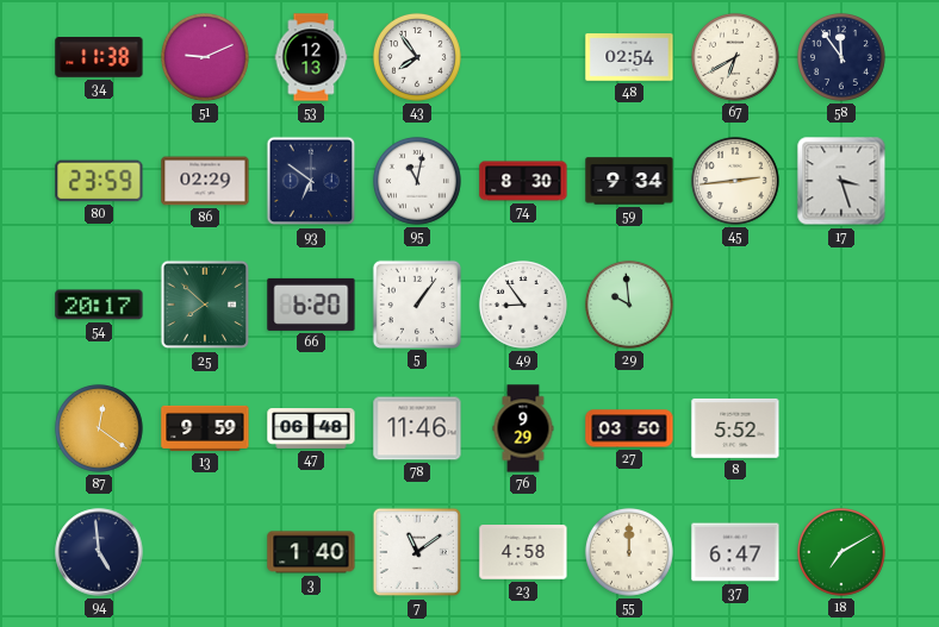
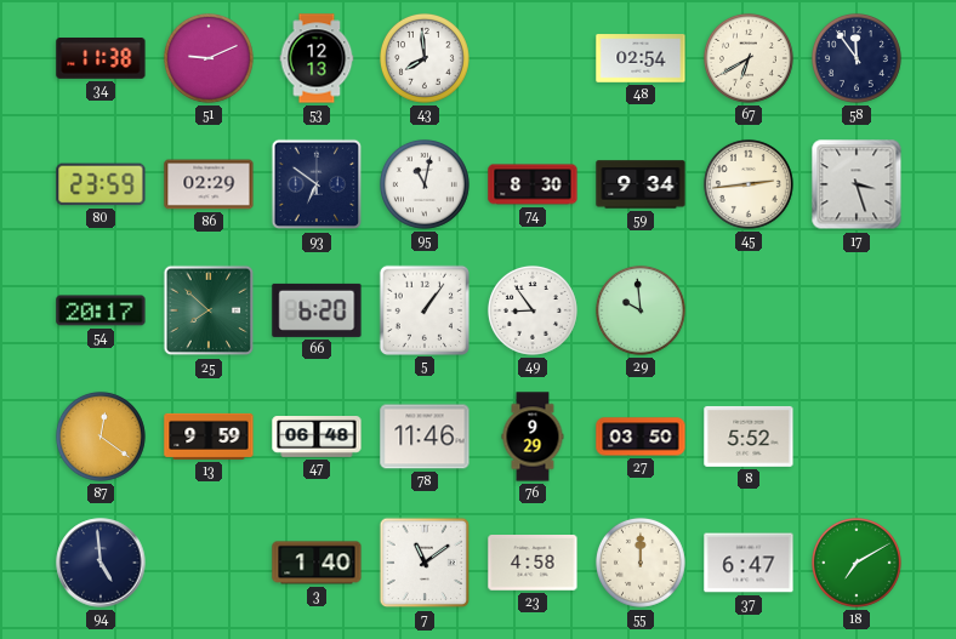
43: 7:54 -> 7:59 (425, 58)
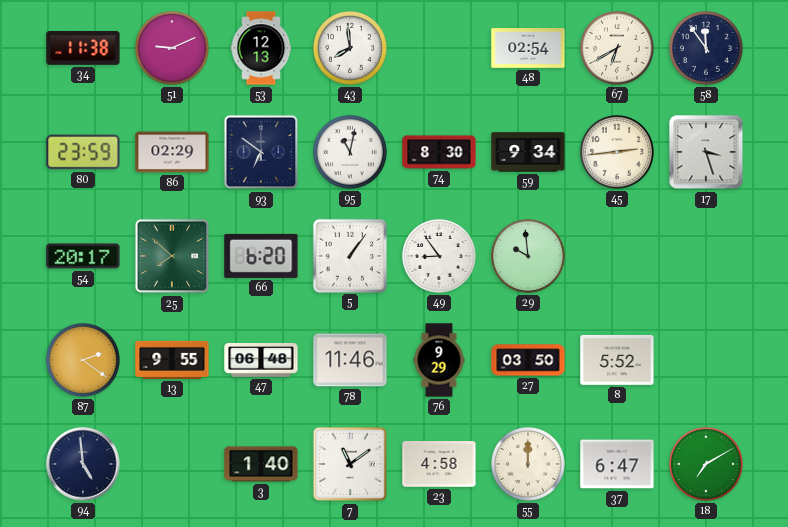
87: 12:21 -> 2:21 (83, 360)
13: 9:59 -> 9:55 (172, 360)
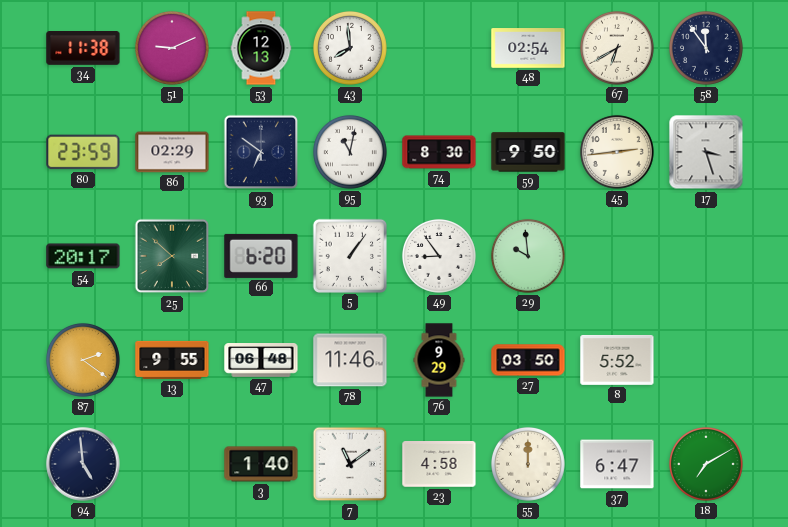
59: 9:34 -> 9:50 (528, 152)
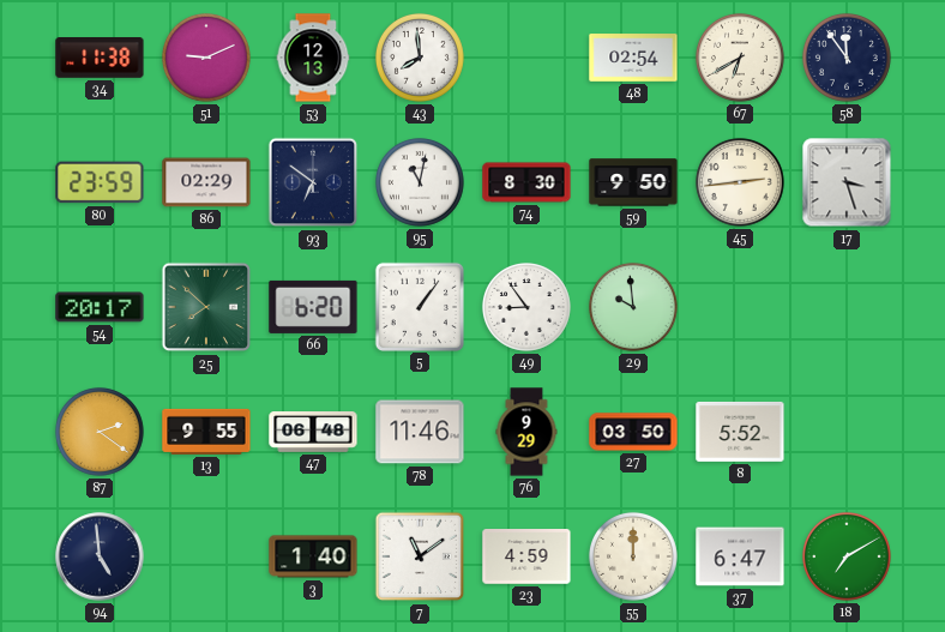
23: 4:58 -> 4:59 (526, 556)
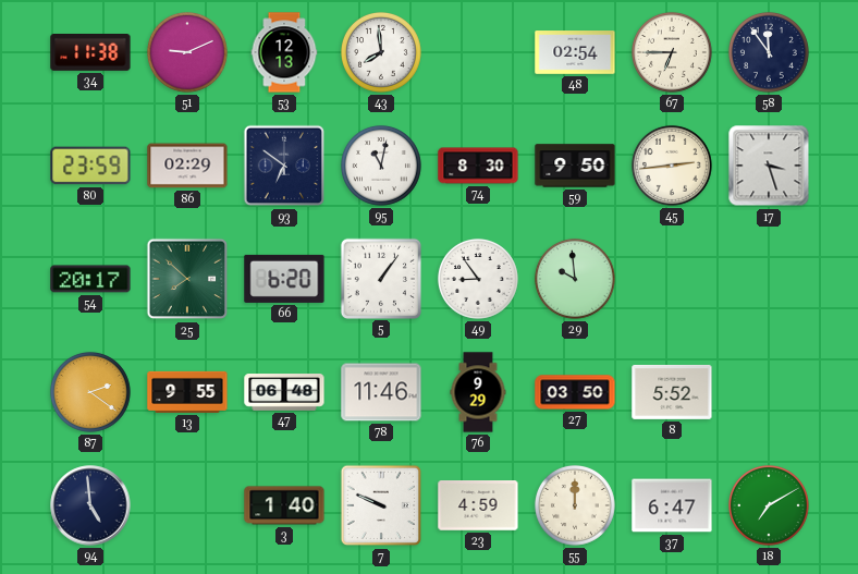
67: 6:40 -> 6:45 (672, 52)
7: 11:09 -> 9:49 (381, 505)
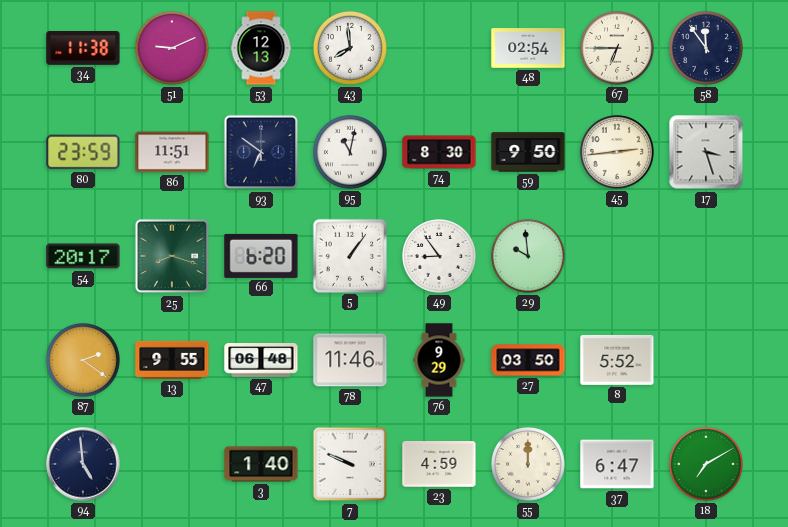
86: 02:29 -> 11:51 (172, 152)
25: 7:52 -> 8:18 (172, 256)
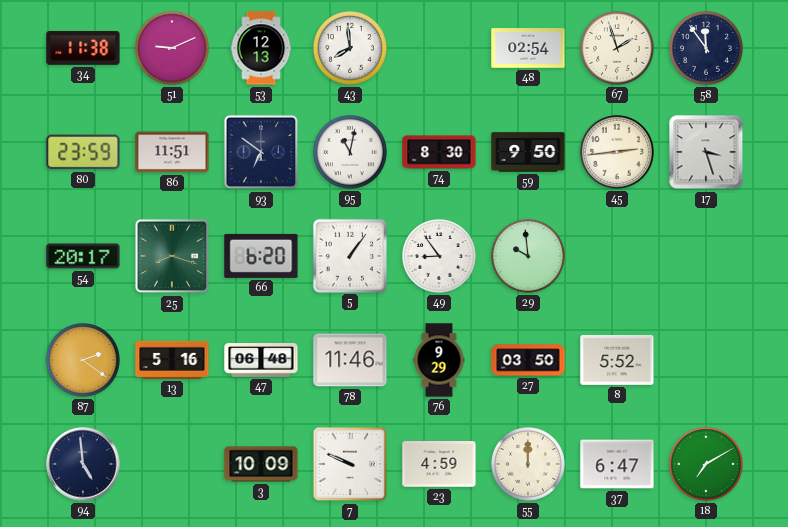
67: 6:45 -> 1:57 (617, 48)
13: 9:55 -> 5:16 (172, 360)
3: 1:40 -> 10:09 (261, 464)
